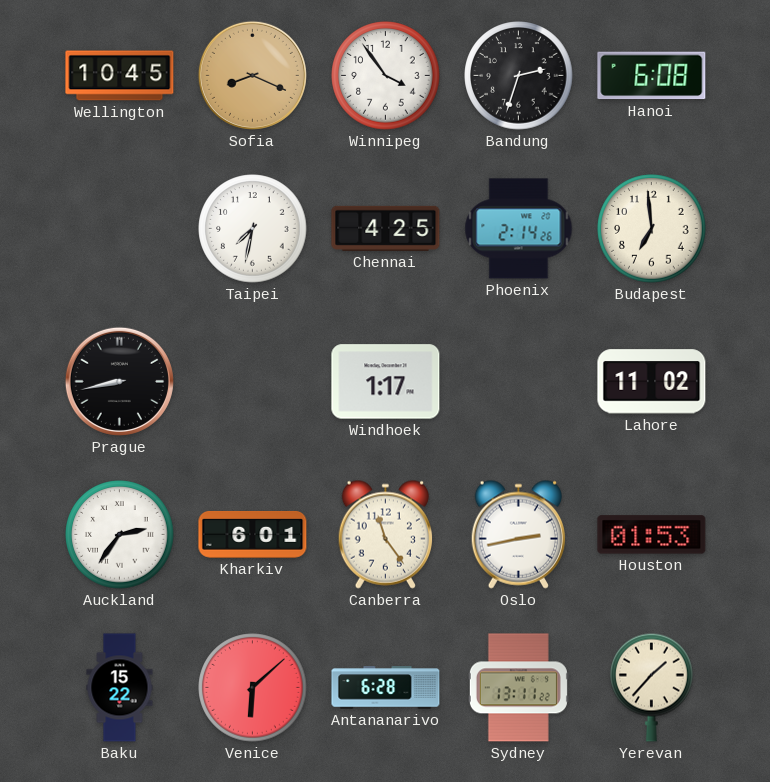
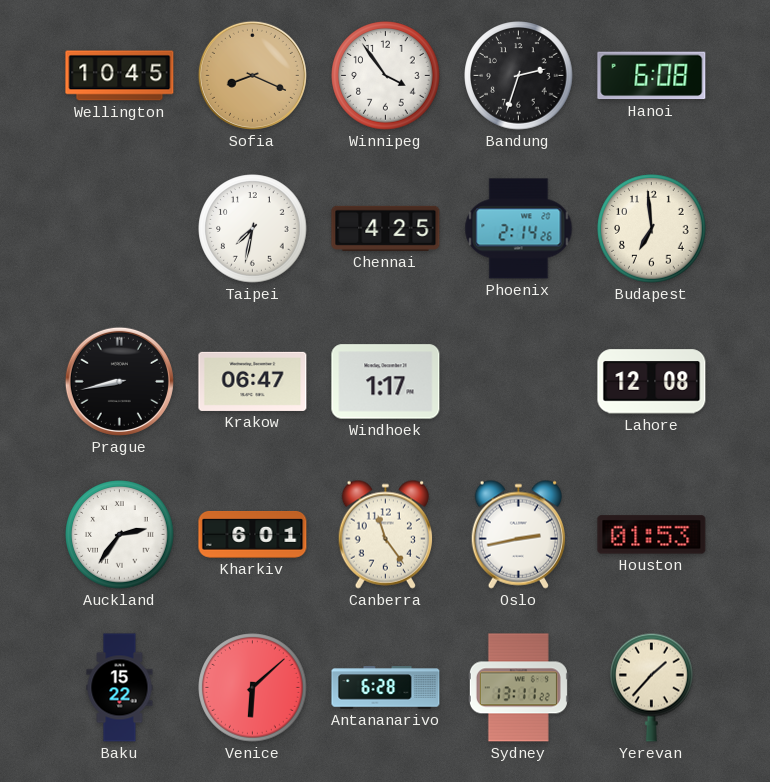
Krakow: none -> 06:47 (253, 381)
Lahore: 11:02 -> 12:08 (652, 382)
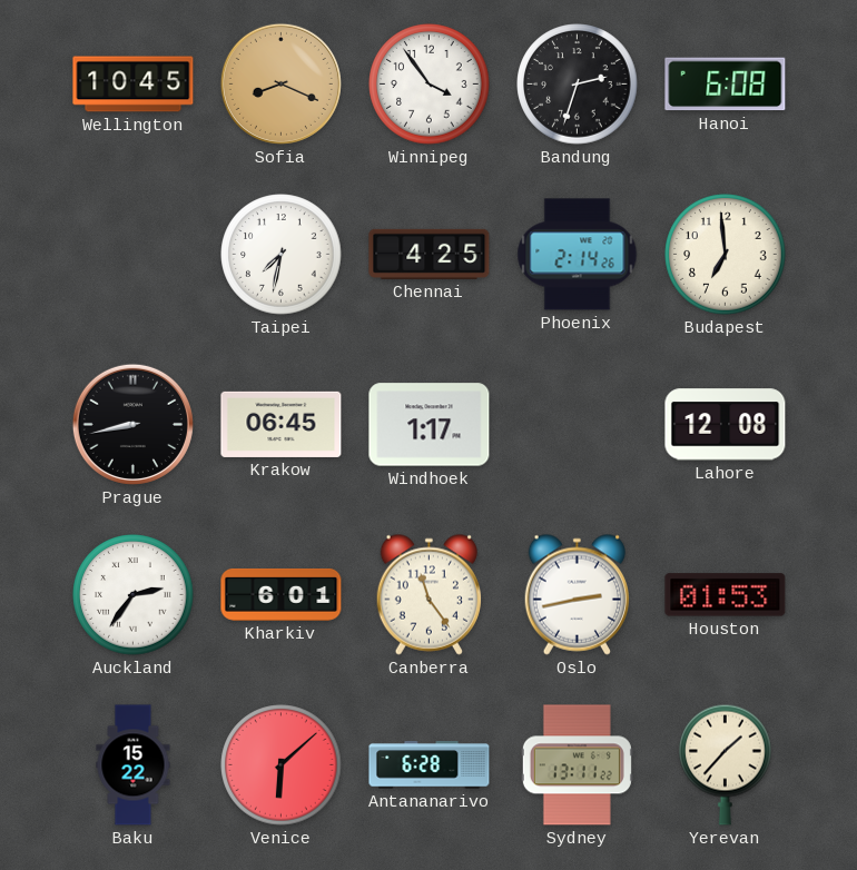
Krakow: 06:47 -> 06:45 (282, 424)
